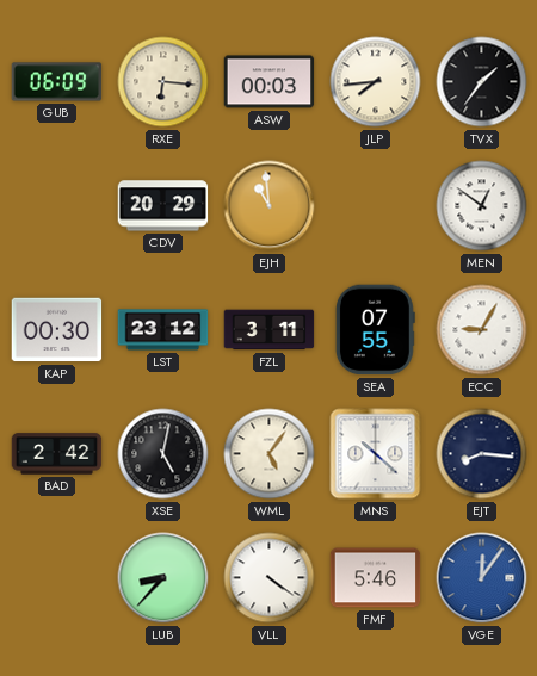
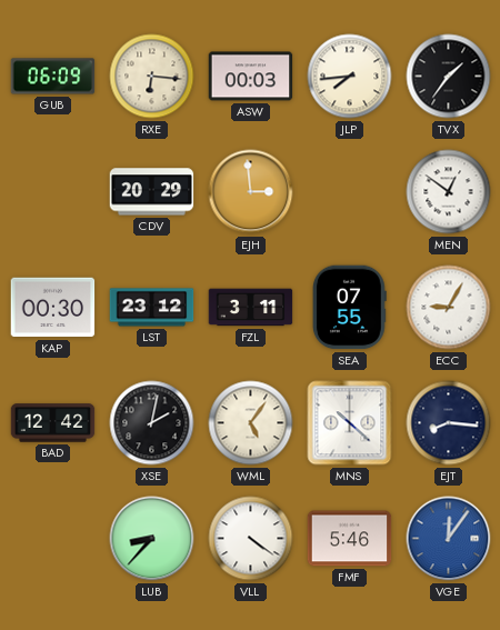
EJH: 10:59 -> 2:59 (251, 192)
BAD: 2:42 -> 12:42 (53, 423)
XSE: 5:02 -> 2:02 (152, 423)
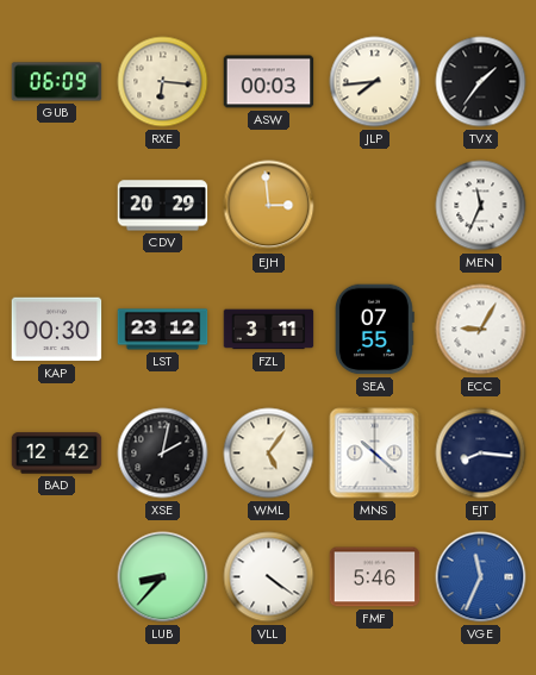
MEN: 12:51 -> 11:34 (481, 206)
VGE: 12:06 -> 11:34 (481, 577)
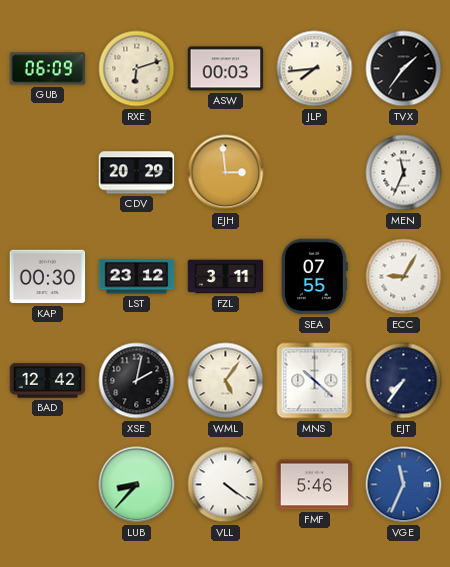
RXE: 6:16 -> 6:12 (137, 69)
EJT: 8:16 -> 7:36 (404, 381)
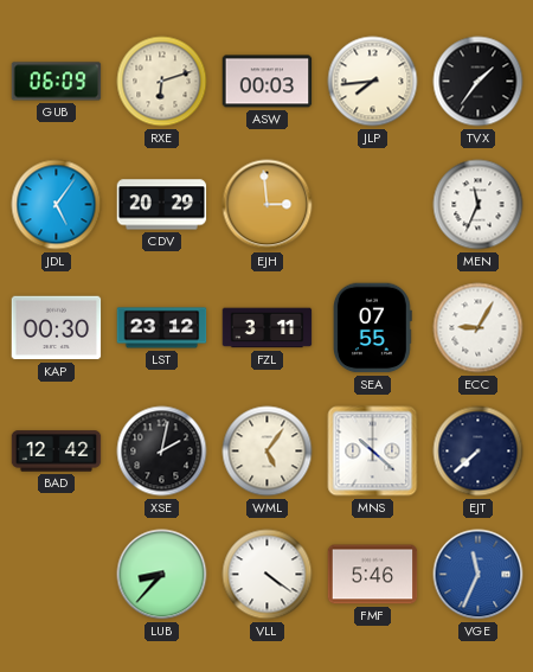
JDL: none -> 5:06 (57, 205)
EJT: 7:36 -> 7:38 (479, 452)
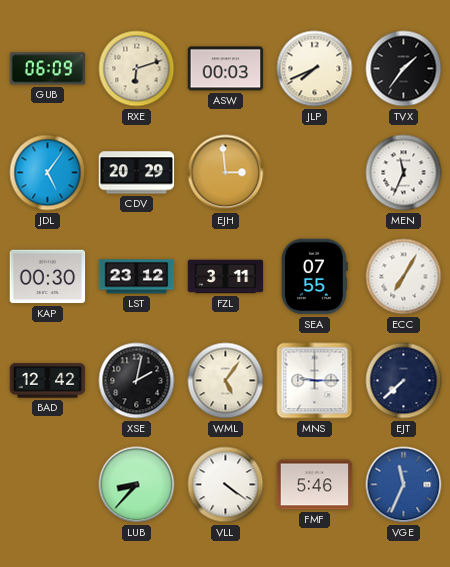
JLP: 7:44 -> 7:41 (315, 69)
ECC: 9:05 -> 7:05 (404, 277)
MNS: 10:22 -> 9:15 (315, 381)
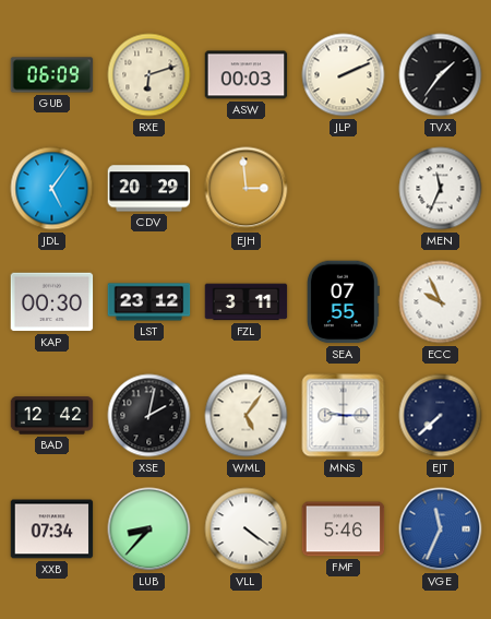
JLP: 7:41 -> 2:11 (344, 75)
ECC: 7:05 -> 9:56 (441, 302)
XXB: none -> 07:34 (52, 529)
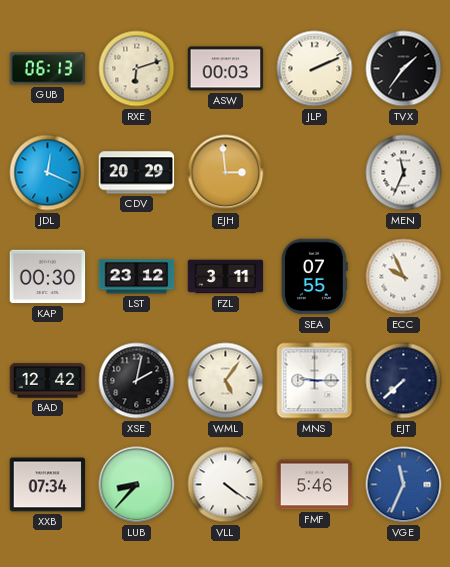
GUB: 06:09 -> 06:13 (48, 69)
JDL: 5:06 -> 12:19 (48, 173)
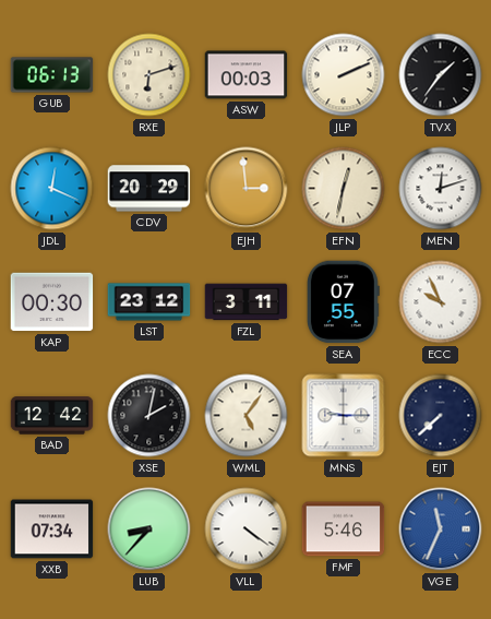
EFN: none -> 12:32 (344, 189)
MEN: 11:34 -> 12:12 (441, 189)
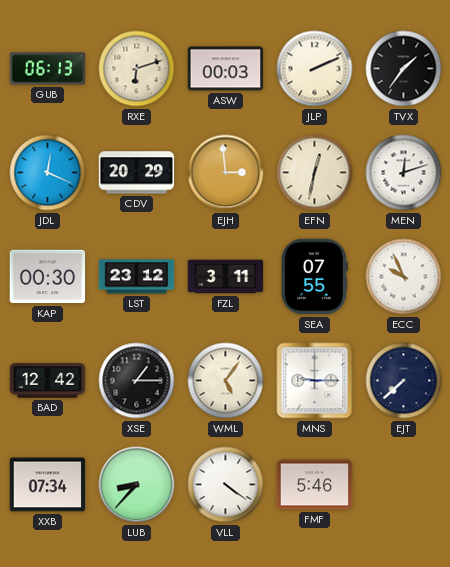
XSE: 2:02 -> 1:15 (137, 381)
VGE: 11:34 -> none (441, 529)
